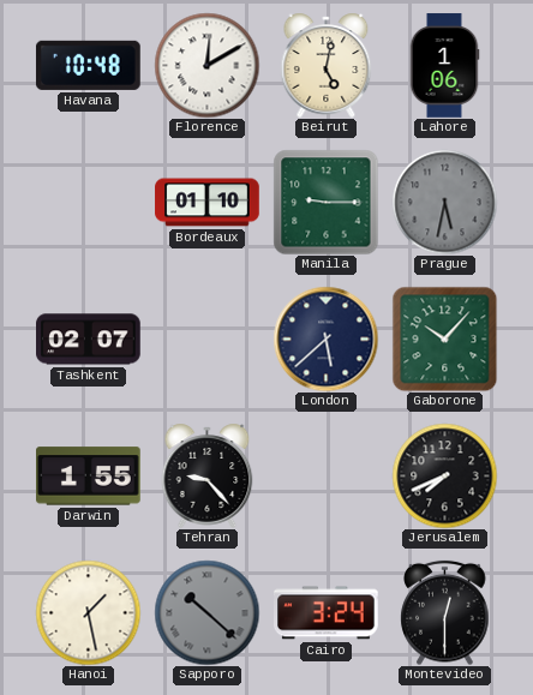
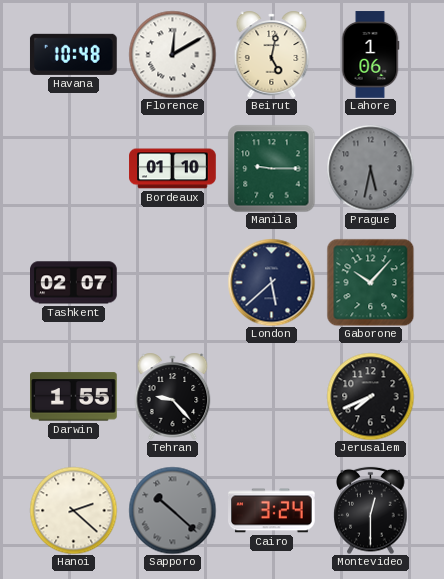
Hanoi: 1:28 -> 2:22 (73, 510)
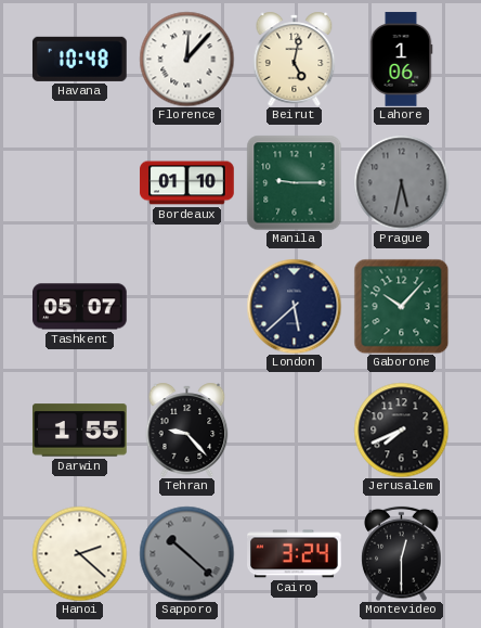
Florence: 12:10 -> 12:07 (186, 59)
Tashkent: 02:07 -> 05:07 (80, 307)
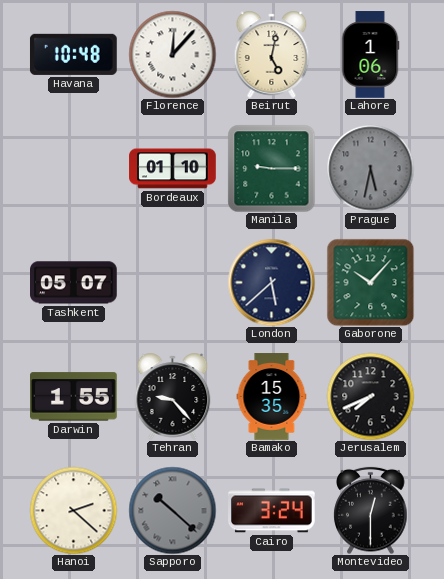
Bamako: none -> 15:35 (272, 397)
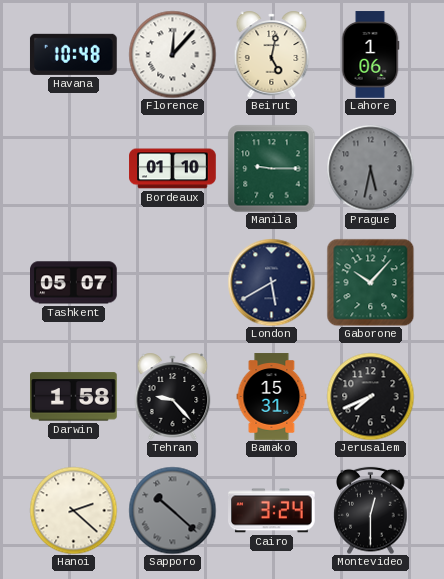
London: 5:38 -> 5:40 (271, 282)
Darwin: 1:55 -> 1:58 (74, 397)
Bamako: 15:35 -> 15:31 (272, 397)
